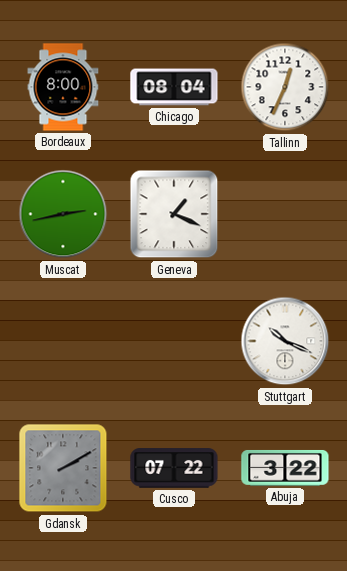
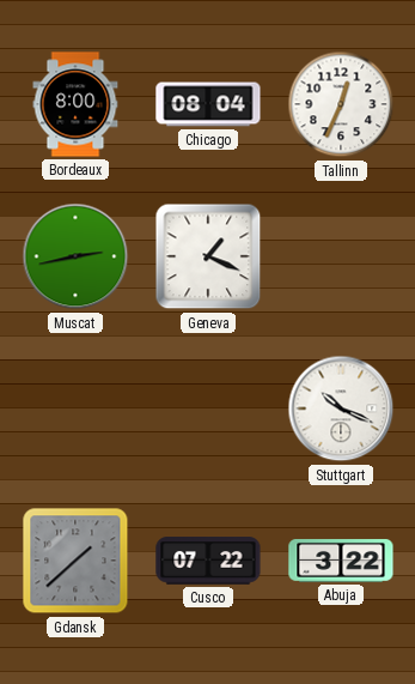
Gdansk: 2:10 -> 1:38 (75, 561)
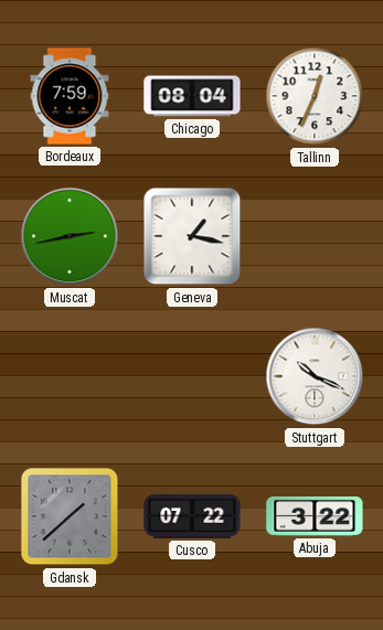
Bordeaux: 8:00 -> 7:59 (70, 96)
Geneva: 1:19 -> 1:17 (192, 236)
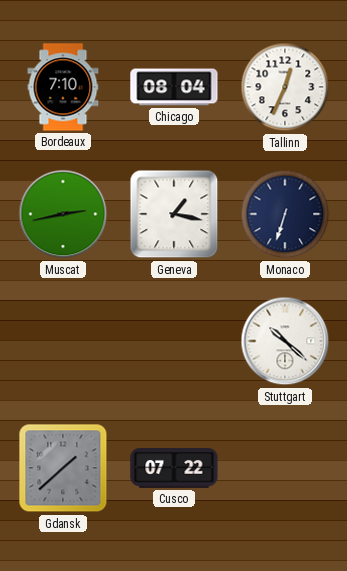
Bordeaux: 7:59 -> 7:10 (63, 87)
Monaco: none -> 6:33 (285, 214)
Stuttgart: 10:19 -> 10:22 (285, 341)
Abuja: 3:22 -> none (315, 516)
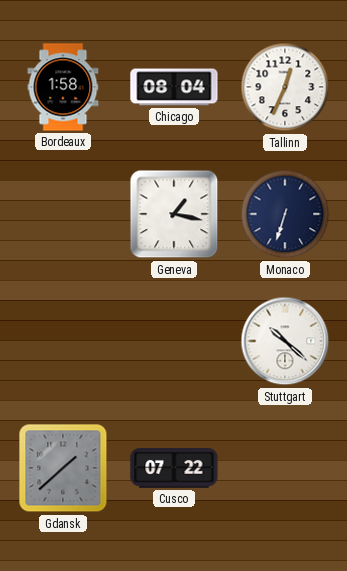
Bordeaux: 7:10 -> 1:58 (63, 87)
Muscat: 2:43 -> none (63, 214)
